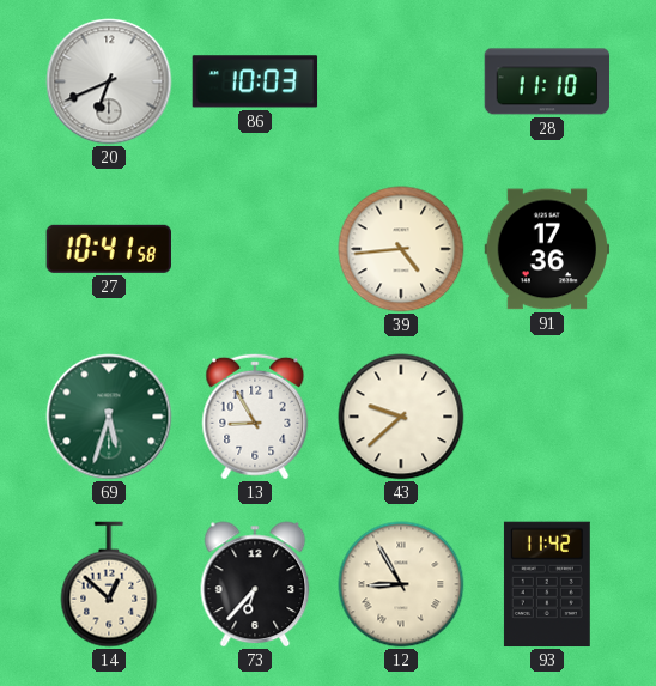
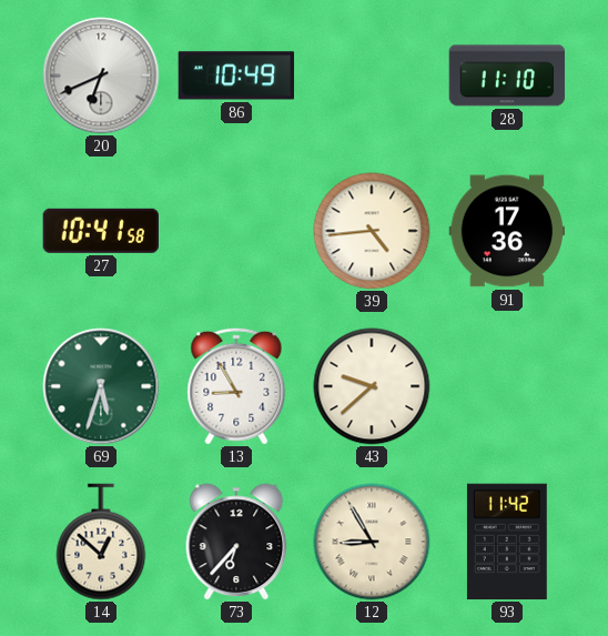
86: 10:03 -> 10:49 (236, 75)
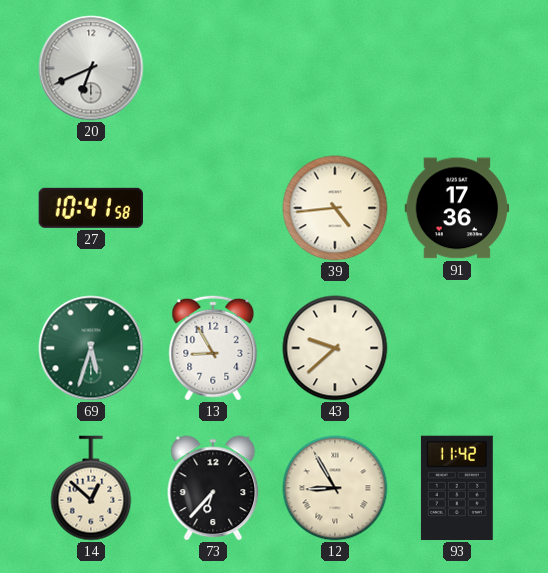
86: 10:49 -> none (236, 75)
28: 11:10 -> none (507, 75)
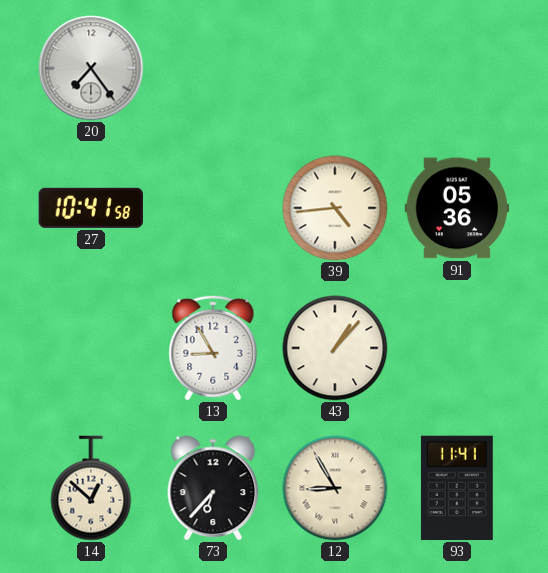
20: 6:41 -> 7:24 (91, 68)
91: 17:36 -> 05:36 (457, 208)
69: 5:33 -> none (91, 348)
43: 9:38 -> 1:07 (335, 348)
93: 11:42 -> 11:41 (457, 488)
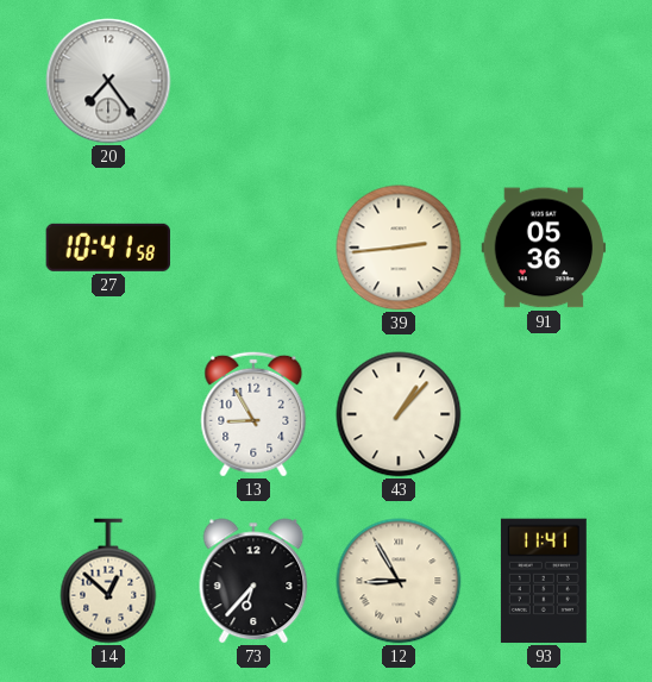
39: 4:44 -> 2:44 (399, 248)
